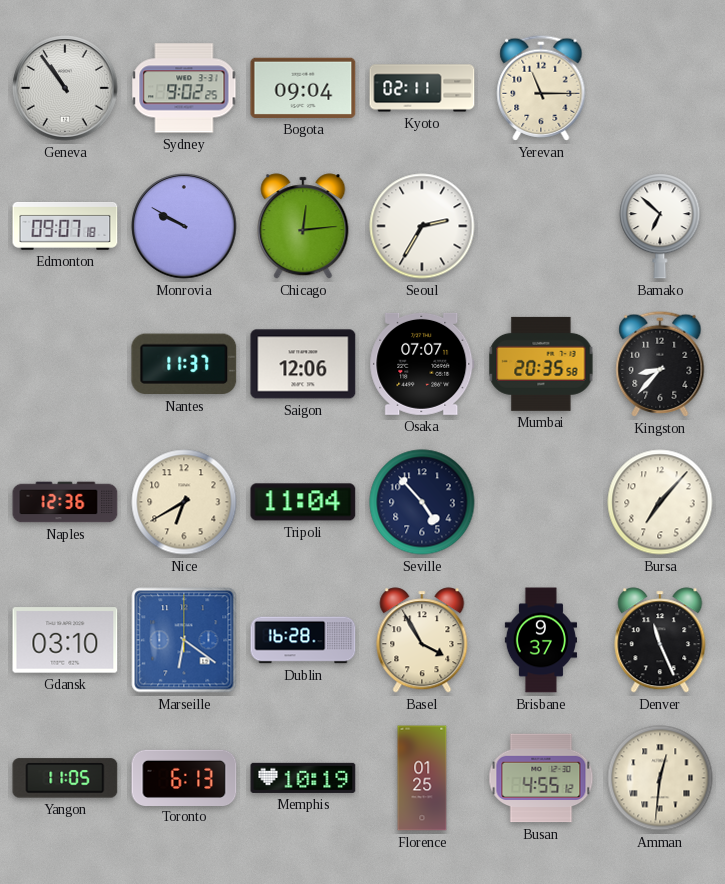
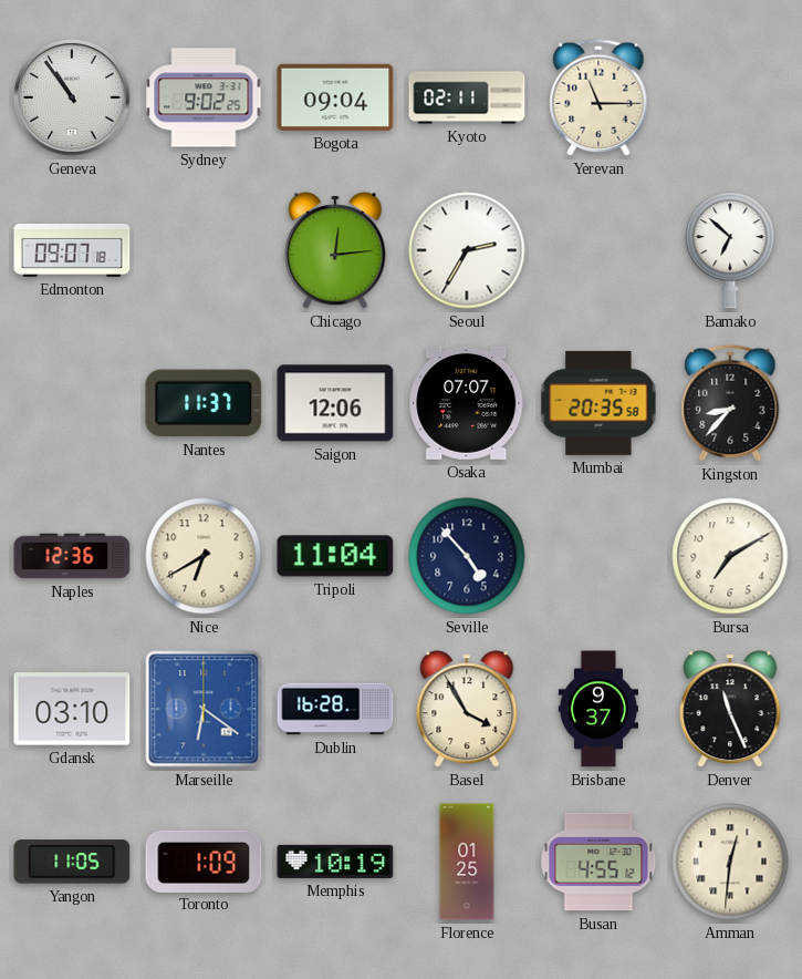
Monrovia: 9:50 -> none (184, 226)
Bursa: 7:07 -> 7:10 (730, 556)
Toronto: 6:13 -> 1:09 (204, 861)
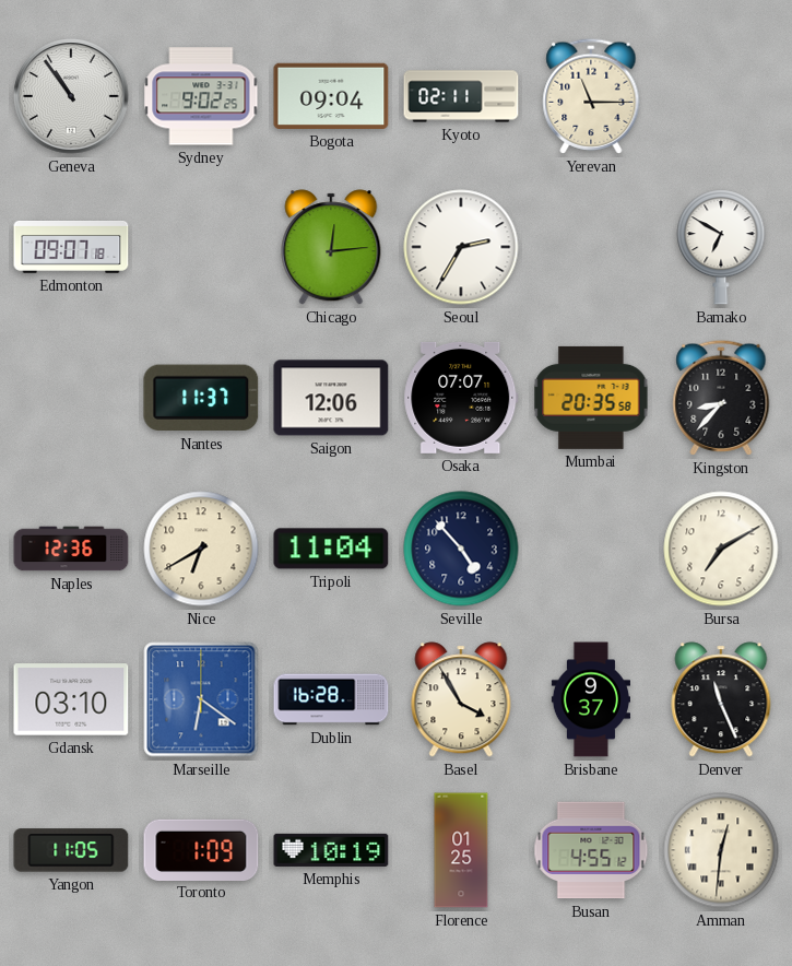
Bamako: 6:52 -> 6:50 (721, 248)
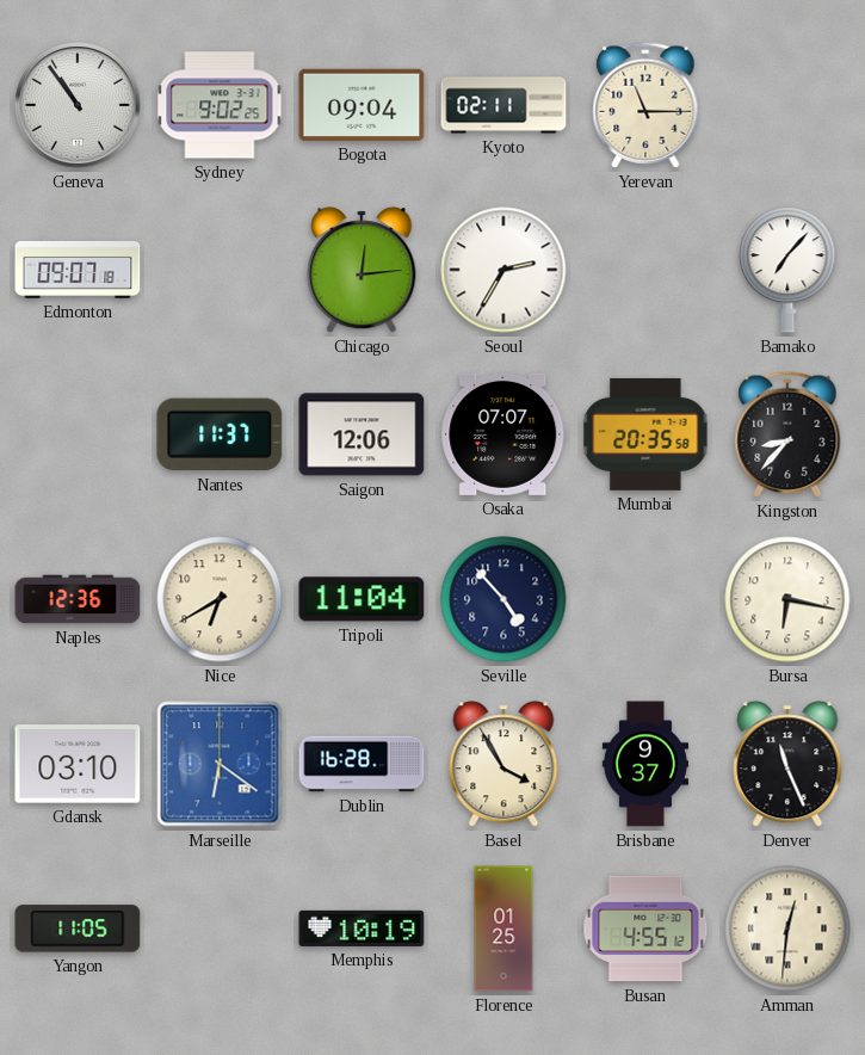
Bamako: 6:50 -> 7:07 (787, 271)
Bursa: 7:10 -> 6:17 (787, 599)
Toronto: 1:09 -> none (201, 849)
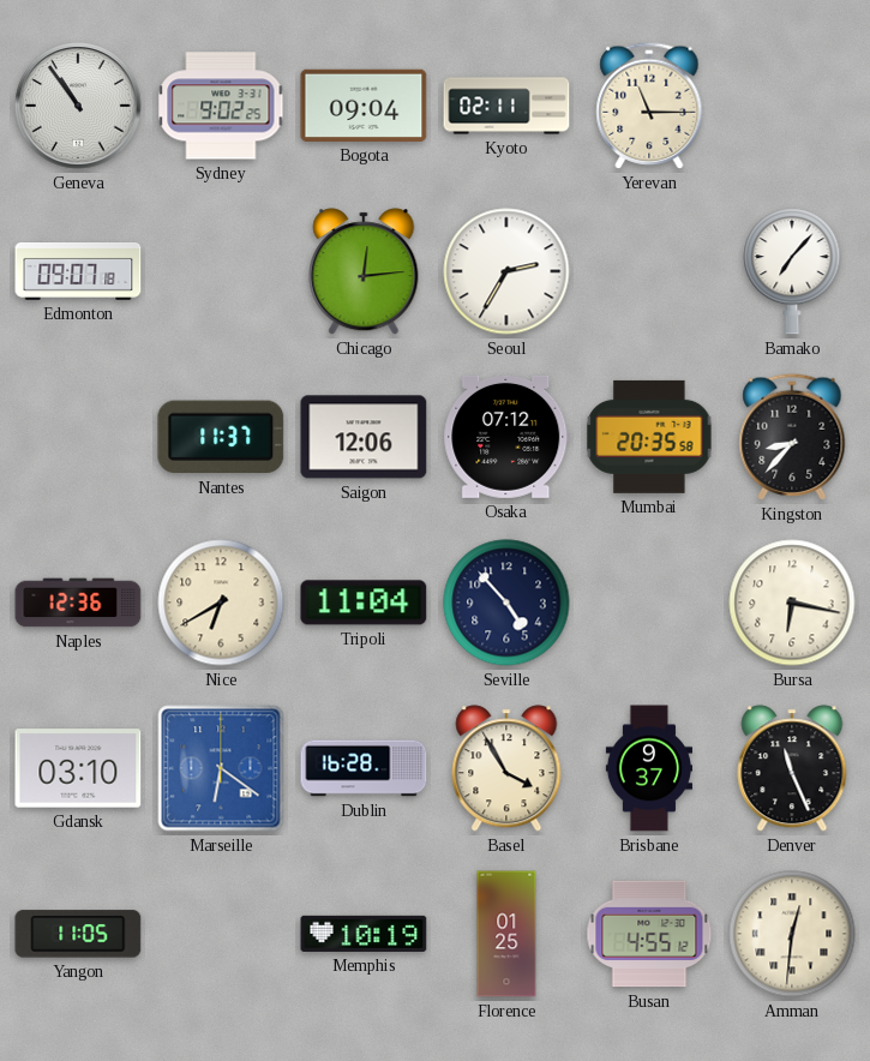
Osaka: 07:07 -> 07:12 (506, 437)
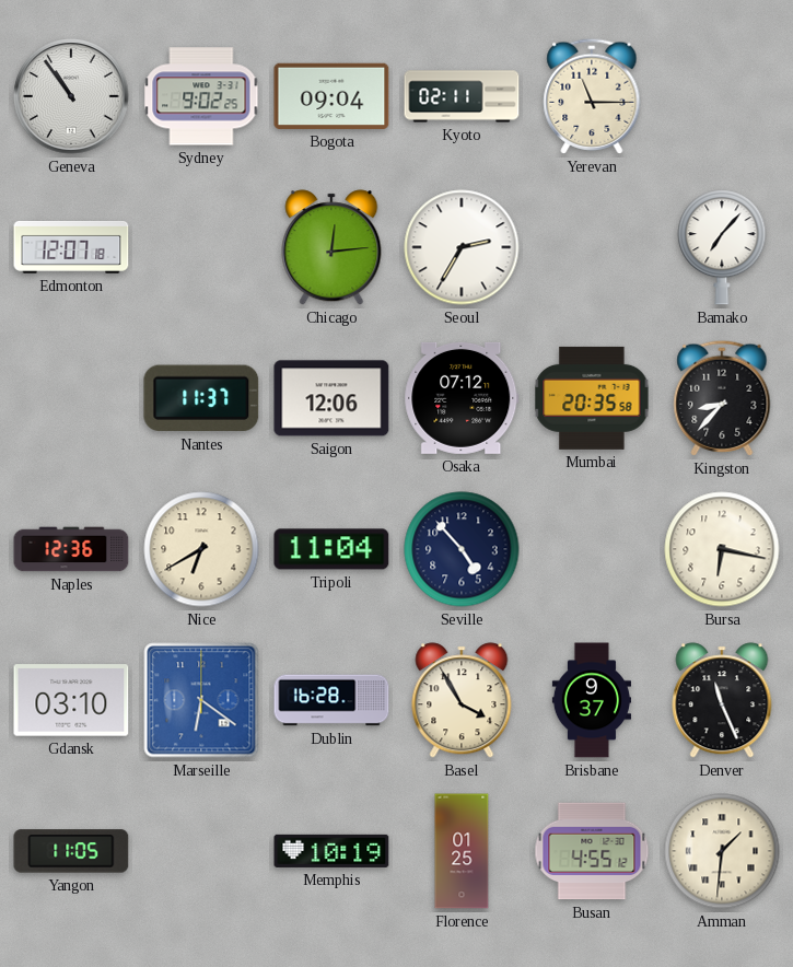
Edmonton: 09:07 -> 12:07 (71, 248)
Amman: 12:31 -> 1:31 (722, 851)
